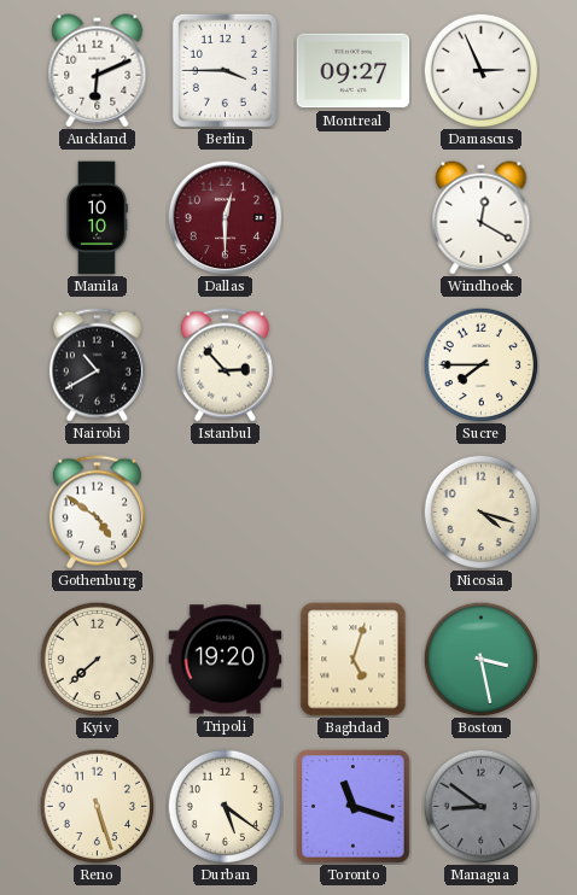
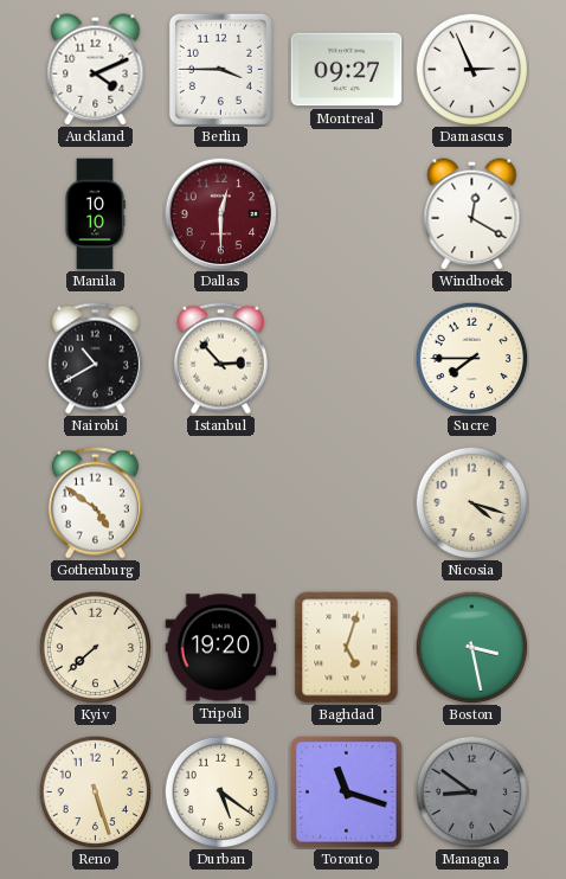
Auckland: 6:11 -> 4:11 (96, 70)
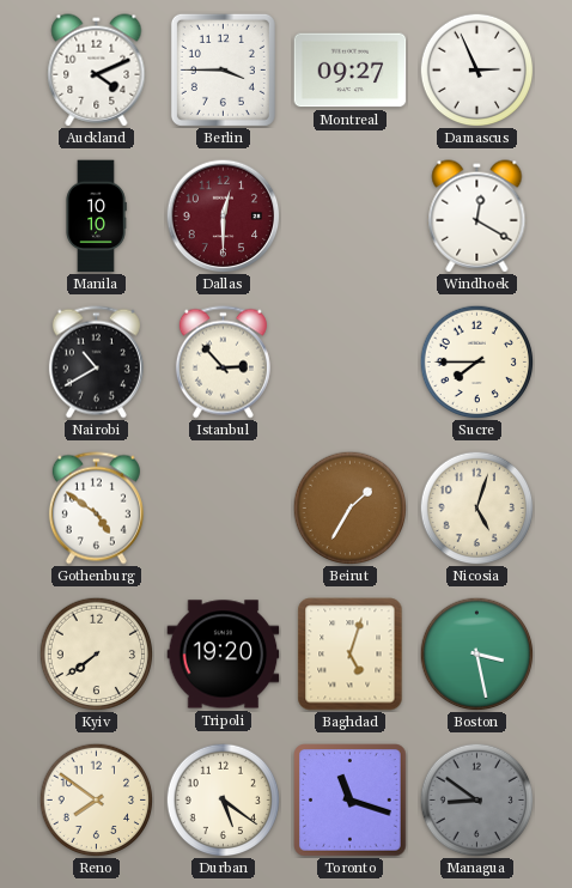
Beirut: none -> 1:35 (349, 507)
Nicosia: 4:18 -> 5:03 (476, 507)
Kyiv: 7:38 -> 7:39 (96, 653)
Reno: 5:27 -> 7:51 (96, 799)
